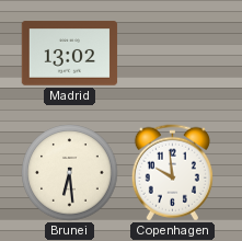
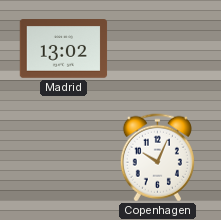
Brunei: 6:29 -> none (70, 173)
Copenhagen: 9:59 -> 10:04 (157, 158)
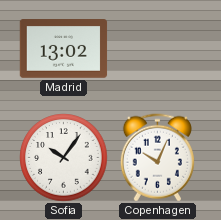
Sofia: none -> 10:06 (64, 158)
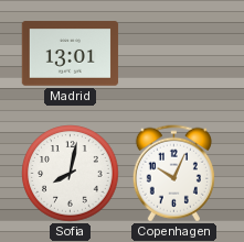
Madrid: 13:02 -> 13:01 (71, 54)
Sofia: 10:06 -> 8:02 (71, 174)
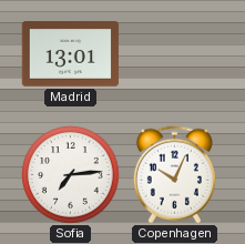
Sofia: 8:02 -> 7:14 (71, 175)
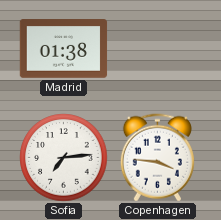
Madrid: 13:01 -> 01:38 (64, 49)
Copenhagen: 10:04 -> 3:46 (157, 158)
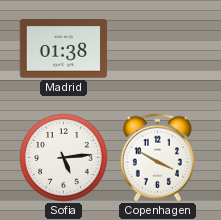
Sofia: 7:14 -> 5:14 (64, 158)
Copenhagen: 3:46 -> 3:50 (157, 158)
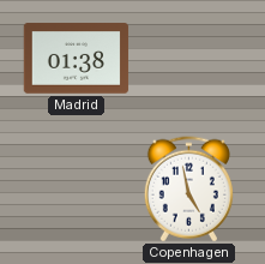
Sofia: 5:14 -> none (64, 158)
Copenhagen: 3:50 -> 4:58 (188, 190)
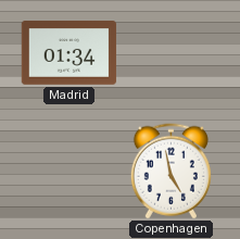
Madrid: 01:38 -> 01:34 (70, 53)
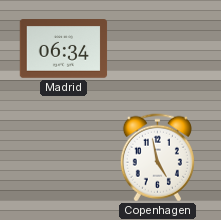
Madrid: 01:34 -> 06:34 (64, 49)
